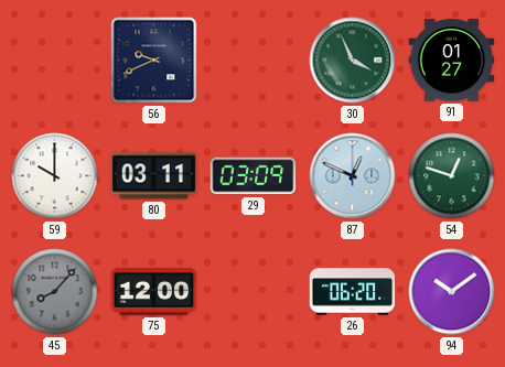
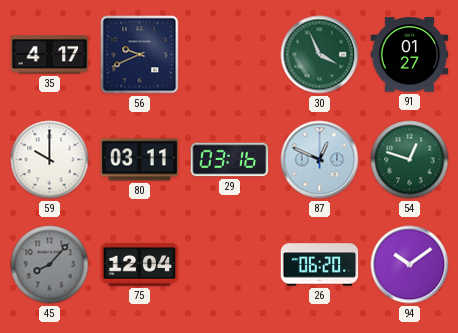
35: none -> 4:17 (50, 55)
29: 03:09 -> 03:16 (230, 160)
75: 12:00 -> 12:04 (140, 265)
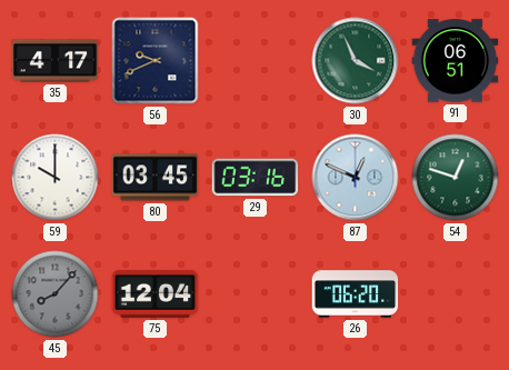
91: 01:27 -> 06:51 (456, 61)
80: 03:11 -> 03:45 (156, 178)
94: 10:09 -> none (410, 265)
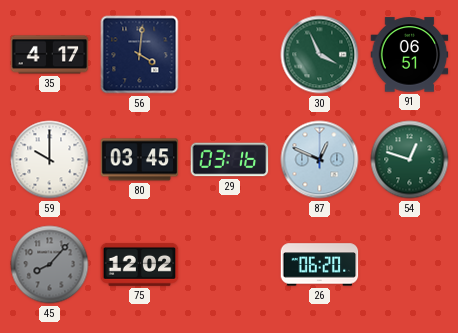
56: 9:41 -> 4:01 (140, 55)
75: 12:04 -> 12:02 (140, 265)
